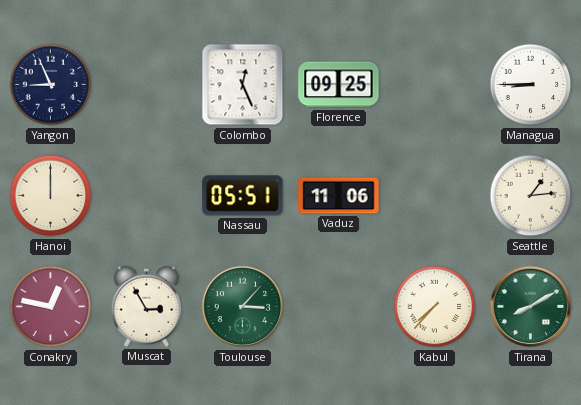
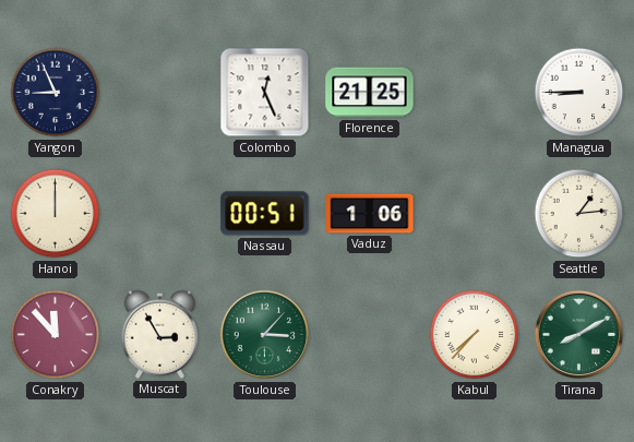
Florence: 09:25 -> 21:25 (370, 93)
Nassau: 05:51 -> 00:51 (265, 214)
Vaduz: 11:06 -> 1:06 (370, 214)
Conakry: 12:47 -> 11:53 (56, 335)
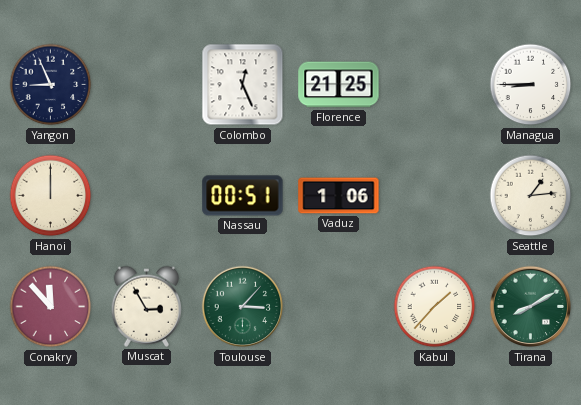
Kabul: 7:37 -> 1:37 (435, 307)
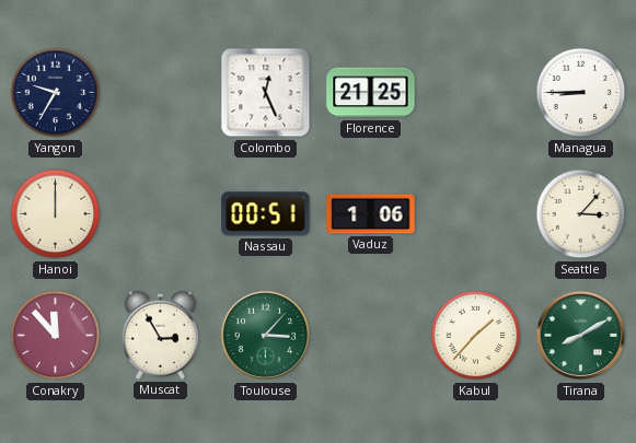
Yangon: 8:56 -> 9:35 (56, 93)
Seattle: 1:14 -> 3:07 (581, 214)
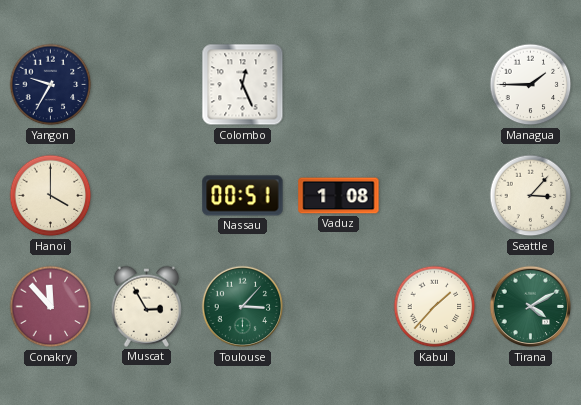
Florence: 21:25 -> none (371, 93)
Managua: 8:45 -> 1:45 (531, 85)
Hanoi: 12:00 -> 4:00 (51, 196)
Vaduz: 1:06 -> 1:08 (339, 196)
Tirana: 8:10 -> 4:10 (531, 307)
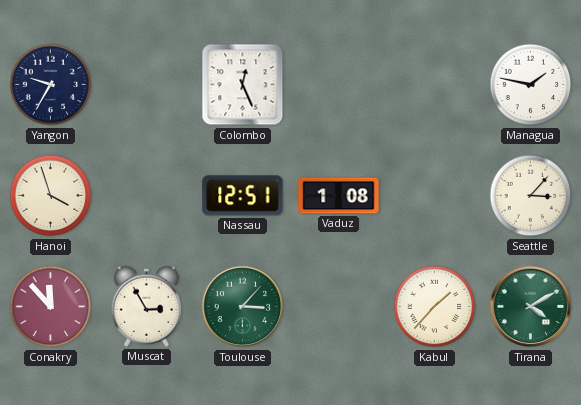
Managua: 1:45 -> 1:47 (531, 85)
Hanoi: 4:00 -> 3:57 (51, 196)
Nassau: 00:51 -> 12:51 (243, 196)
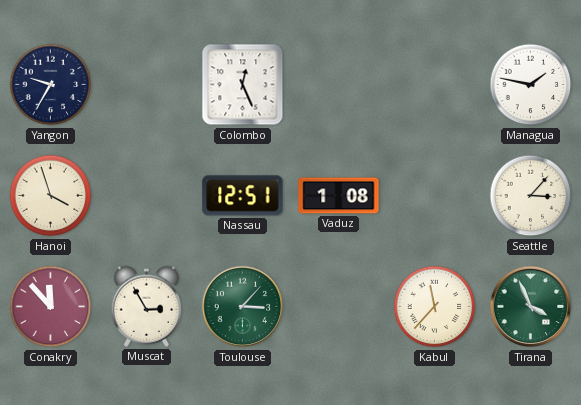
Kabul: 1:37 -> 11:37 (435, 307)
Tirana: 4:10 -> 3:56 (531, 307)
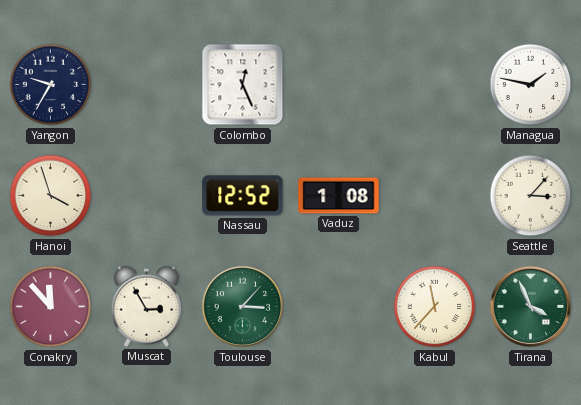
Nassau: 12:51 -> 12:52 (243, 196)
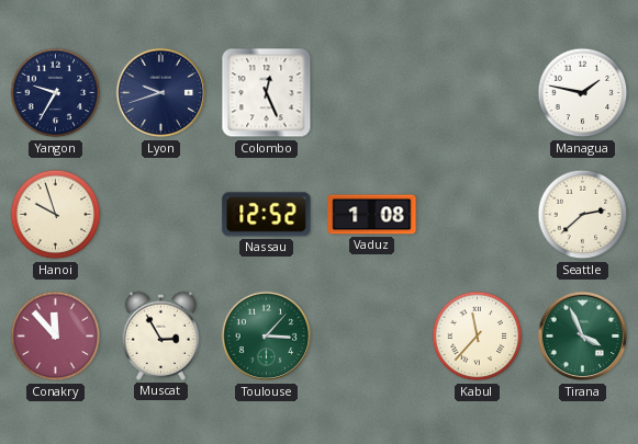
Lyon: none -> 9:42 (161, 93)
Hanoi: 3:57 -> 9:57 (56, 215)
Seattle: 3:07 -> 2:38 (583, 215)
